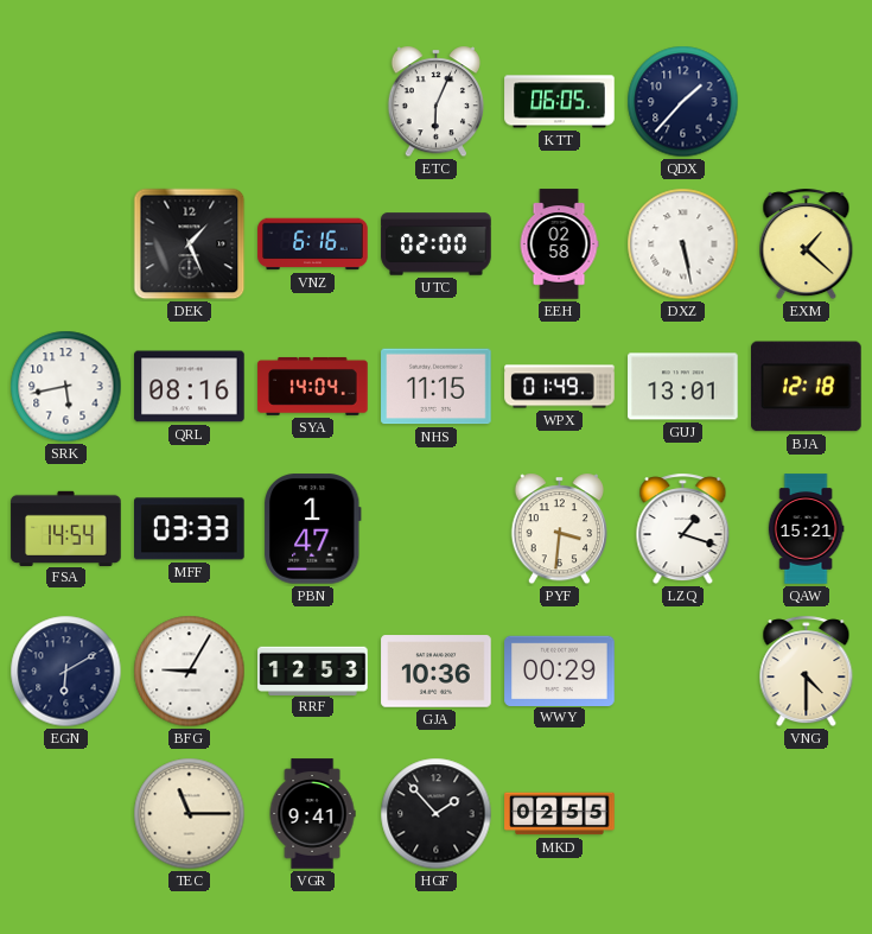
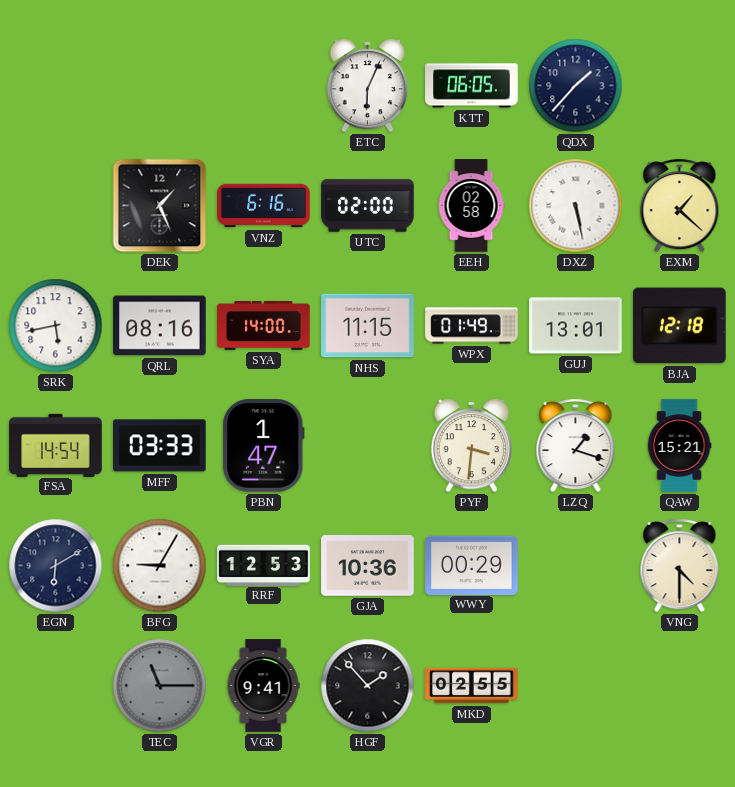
SYA: 14:04 -> 14:00 (264, 325)
TEC dial: cream -> grey (160, 686)
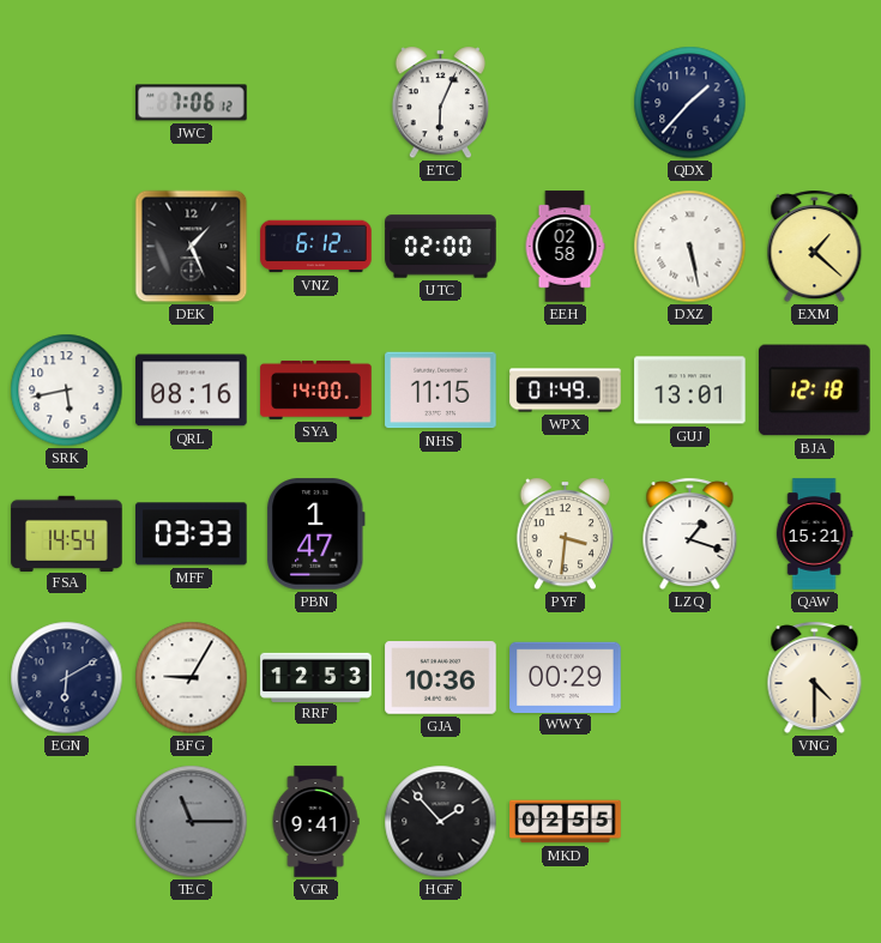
JWC: none -> 7:06 (192, 103)
KTT: 06:05 -> none (472, 86)
VNZ: 6:16 -> 6:12 (316, 247)
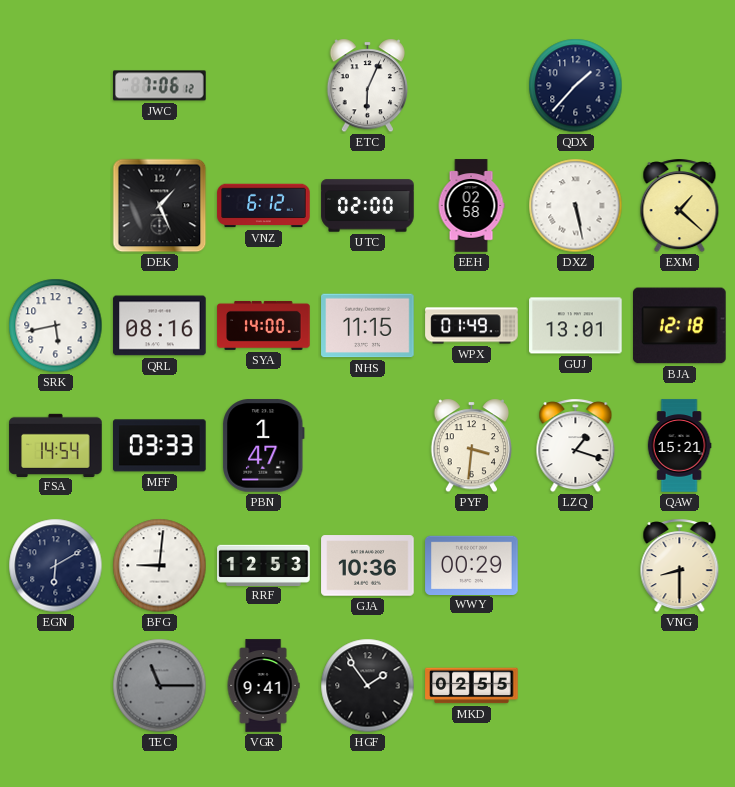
BFG: 9:05 -> 9:01 (160, 566)
VNG: 4:30 -> 8:30 (680, 566)
HGF: 1:53 -> 1:54 (368, 686)
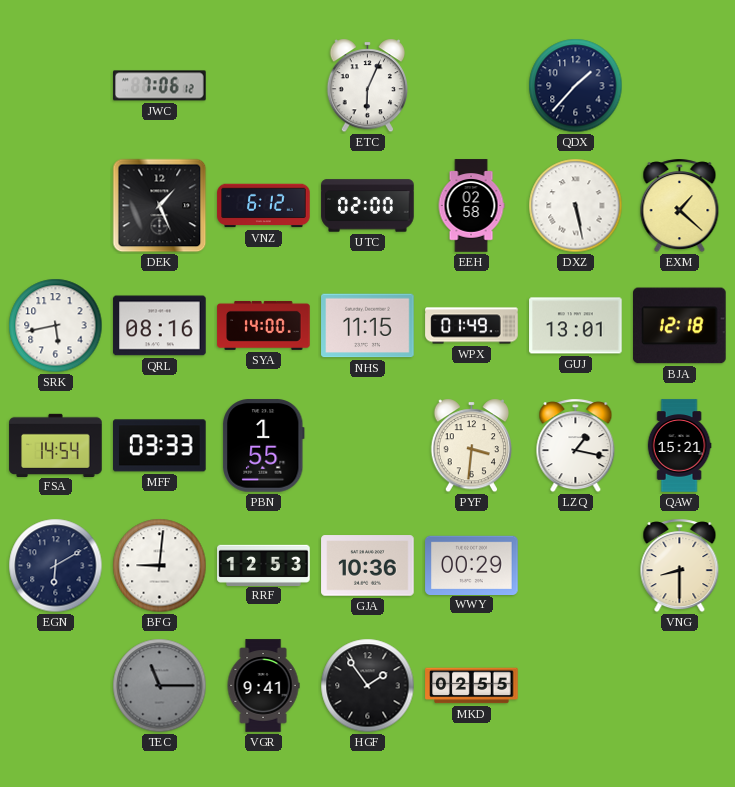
PBN: 1:47 -> 1:55 (264, 446)
LZQ: 1:18 -> 1:17 (576, 446)
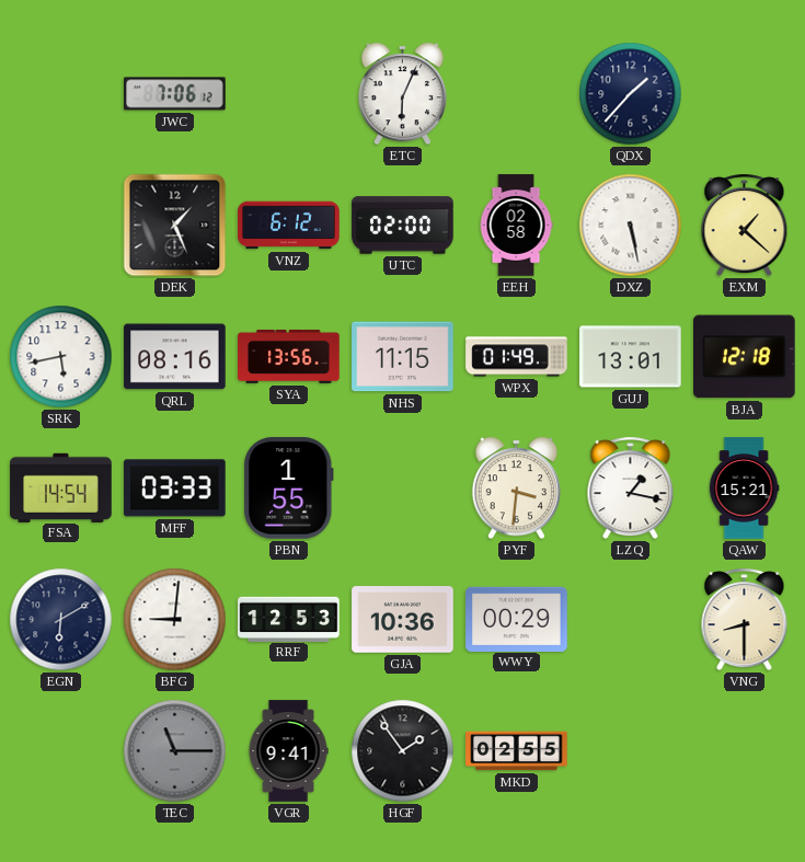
SYA: 14:00 -> 13:56 (289, 356)
